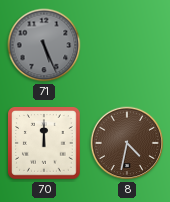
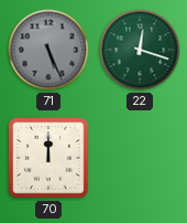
22: none -> 12:18 (140, 50)
8: 4:32 -> none (127, 143)
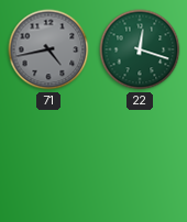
71: 5:26 -> 4:43 (48, 49)
70: 12:00 -> none (48, 158)
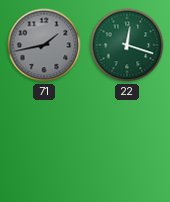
71: 4:43 -> 1:43 (44, 45)
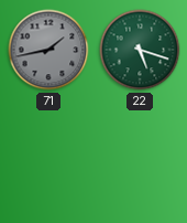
22: 12:18 -> 5:18 (140, 50)
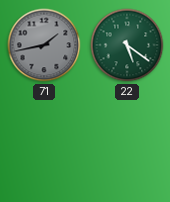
22: 5:18 -> 5:21 (127, 45)
